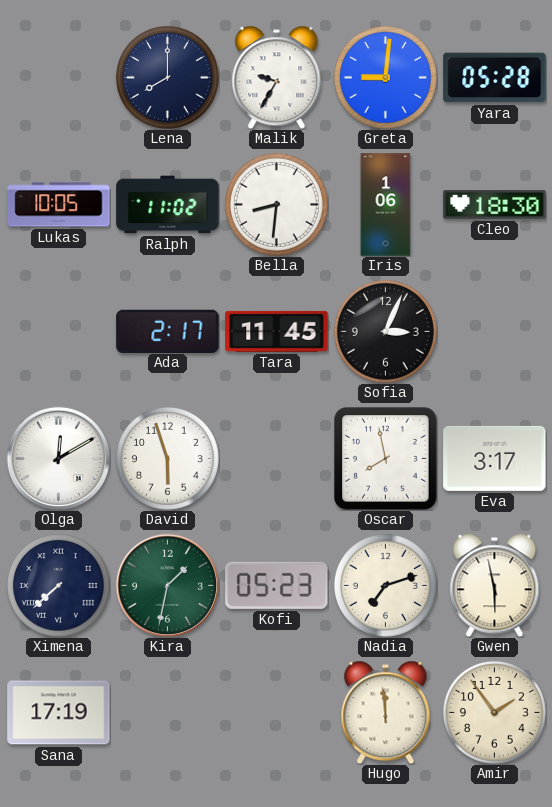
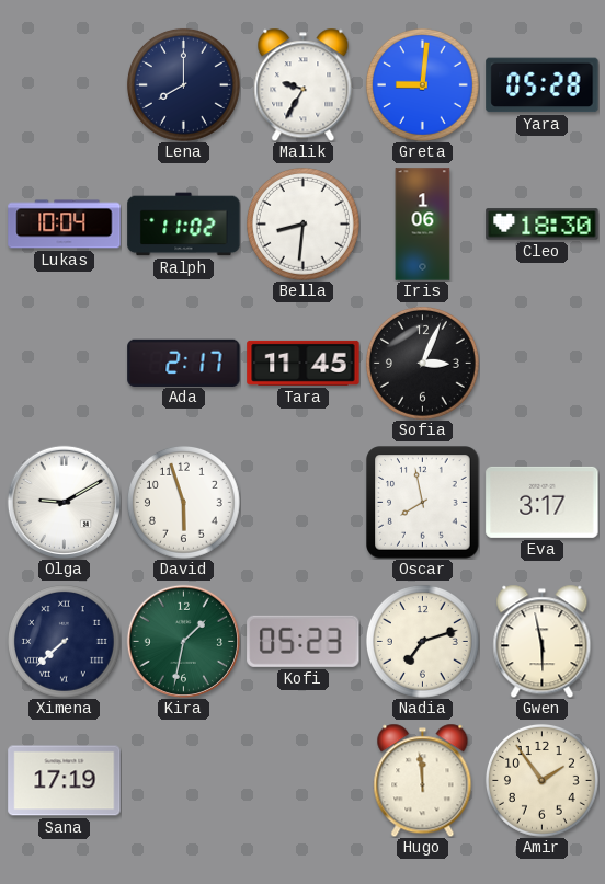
Lukas: 10:05 -> 10:04 (65, 225)
Olga: 12:10 -> 9:10 (64, 502)
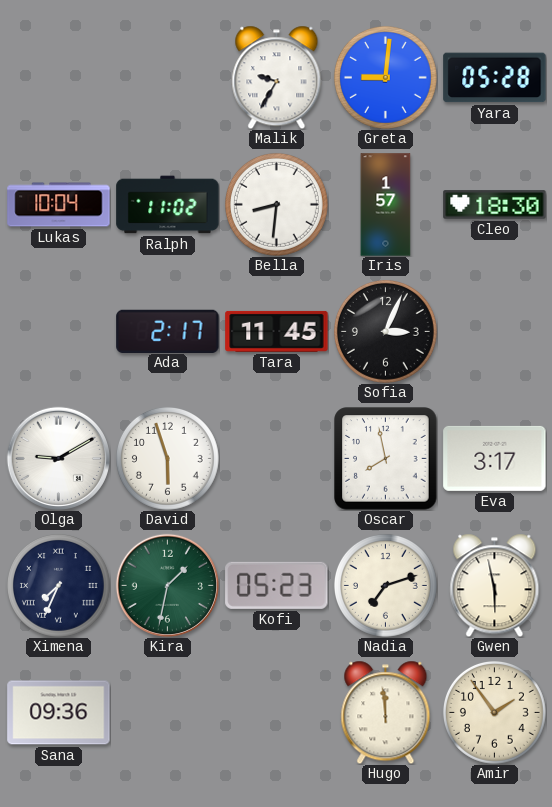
Lena: 8:00 -> none (183, 84)
Iris: 1:06 -> 1:57 (386, 205)
Ximena: 7:38 -> 7:34 (58, 585)
Sana: 17:19 -> 09:36 (59, 713)
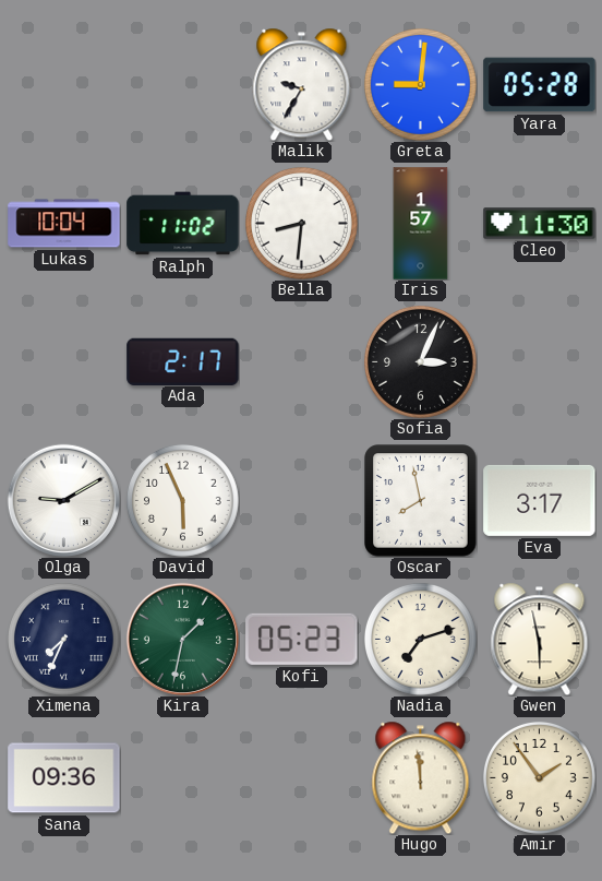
Cleo: 18:30 -> 11:30 (540, 224)
Tara: 11:45 -> none (277, 331)
David: 5:57 -> 5:56 (182, 500)
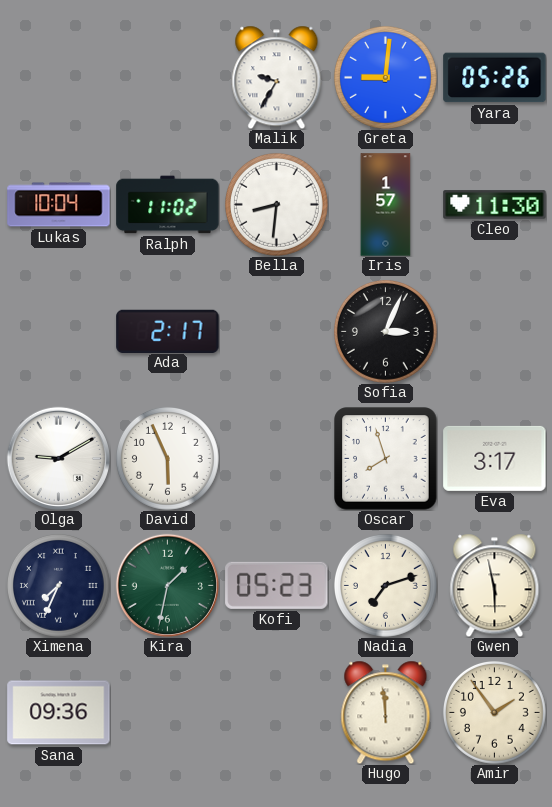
Yara: 05:28 -> 05:26 (495, 78)
Oscar: 7:58 -> 7:57 (386, 459)
